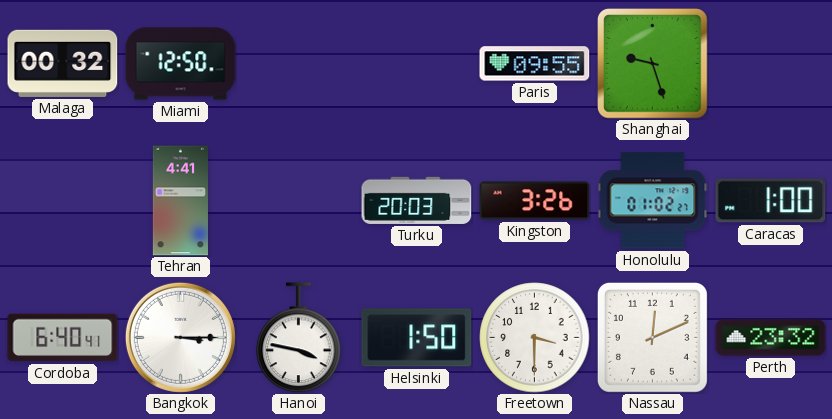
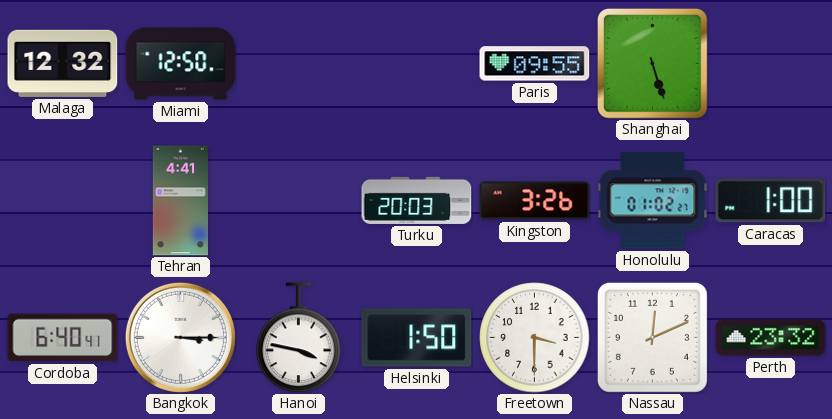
Malaga: 00:32 -> 12:32 (63, 63)
Shanghai: 9:27 -> 5:27 (653, 64)
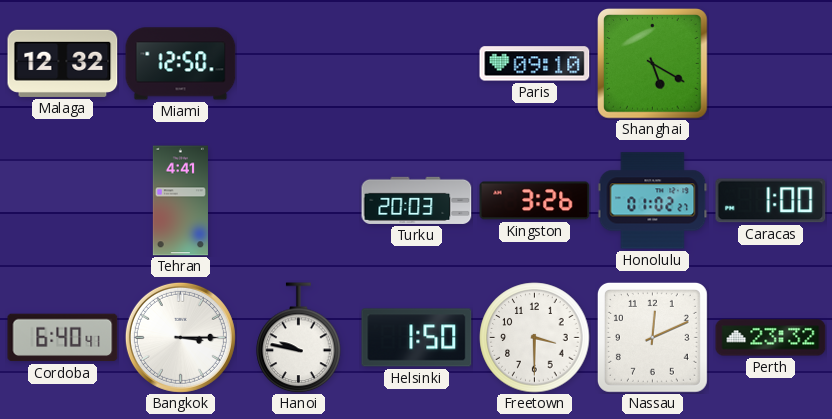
Paris: 09:55 -> 09:10 (535, 64)
Shanghai: 5:27 -> 5:20 (653, 64)
Hanoi: 3:47 -> 9:47 (299, 338)
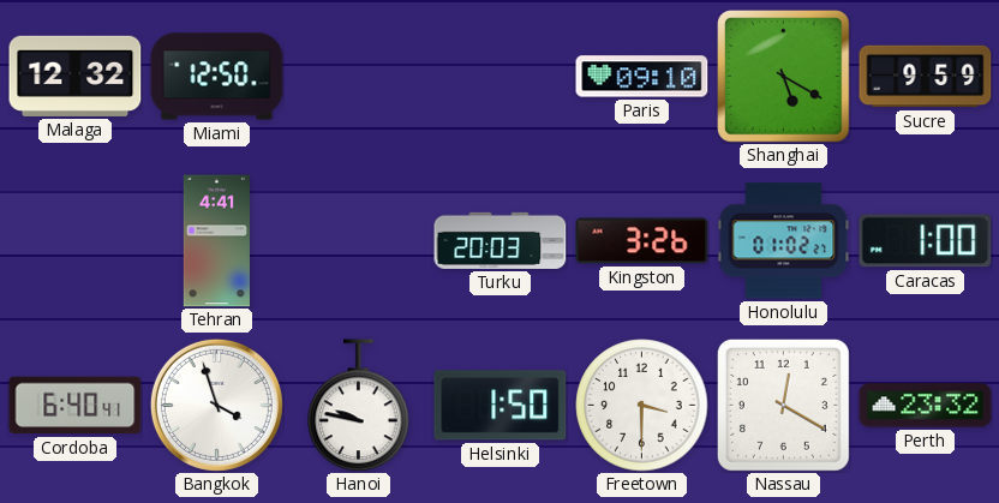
Sucre: none -> 9:59 (926, 77)
Bangkok: 3:15 -> 3:57 (216, 405)
Nassau: 12:11 -> 12:20 (783, 405)
